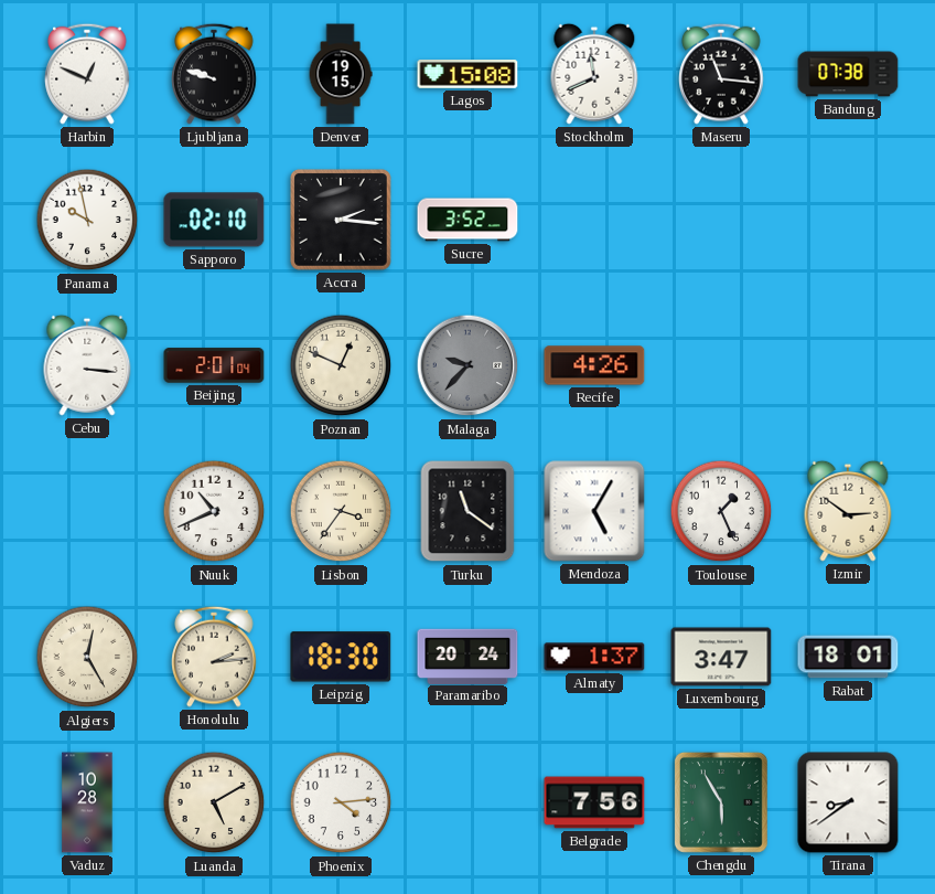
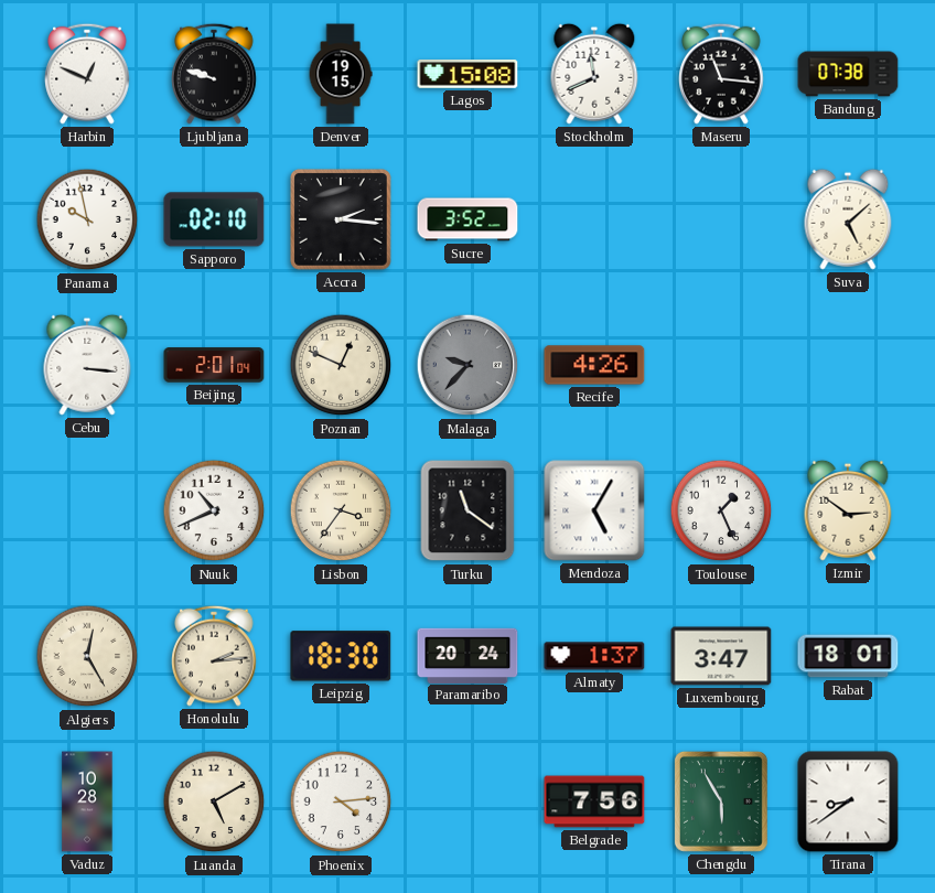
Suva: none -> 5:08 (848, 219)
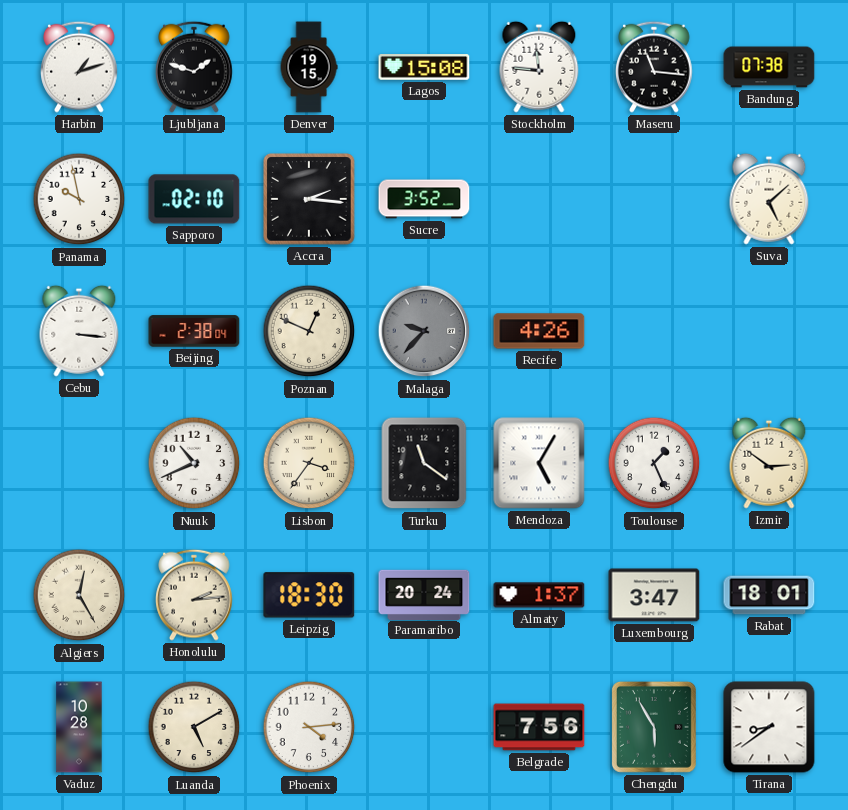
Harbin: 12:49 -> 1:12 (79, 67)
Ljubljana: 9:48 -> 1:48 (194, 67)
Stockholm: 11:41 -> 11:46 (539, 67)
Beijing: 2:01 -> 2:38 (194, 331)
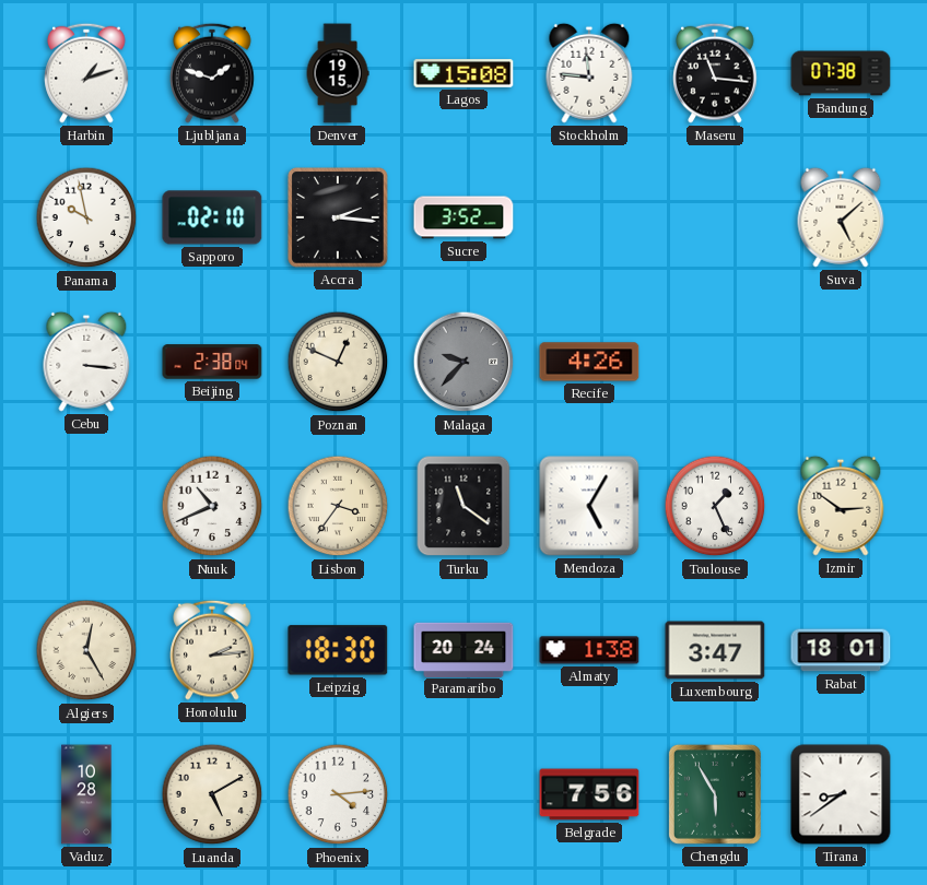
Almaty: 1:37 -> 1:38 (589, 650)
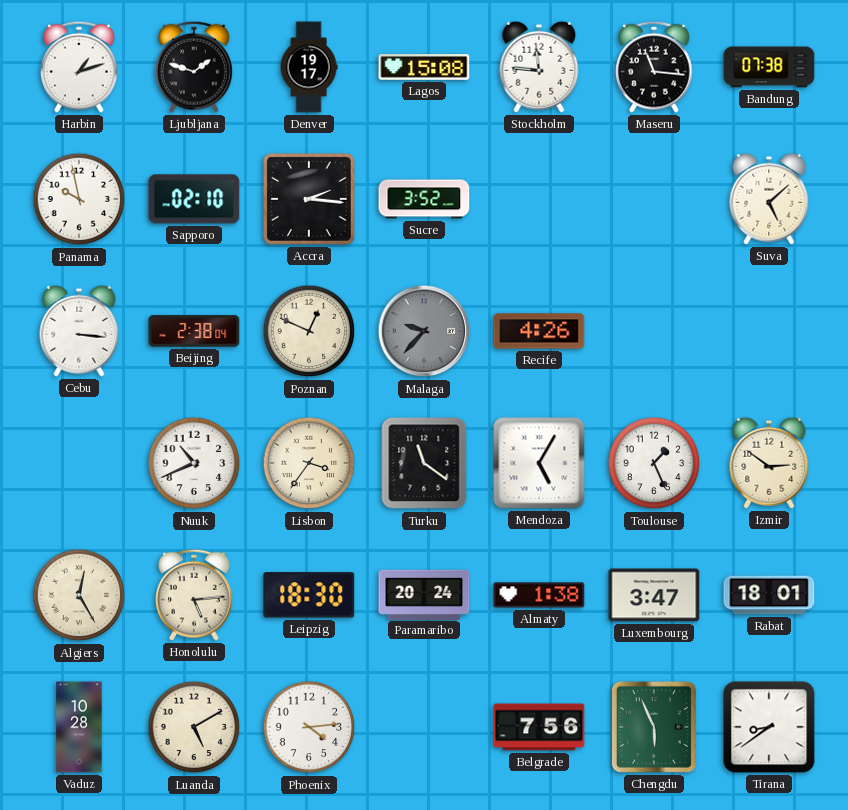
Denver: 19:15 -> 19:17 (309, 67)
Honolulu: 2:14 -> 5:14 (194, 595)
Chengdu: 5:55 -> 5:56 (654, 727)
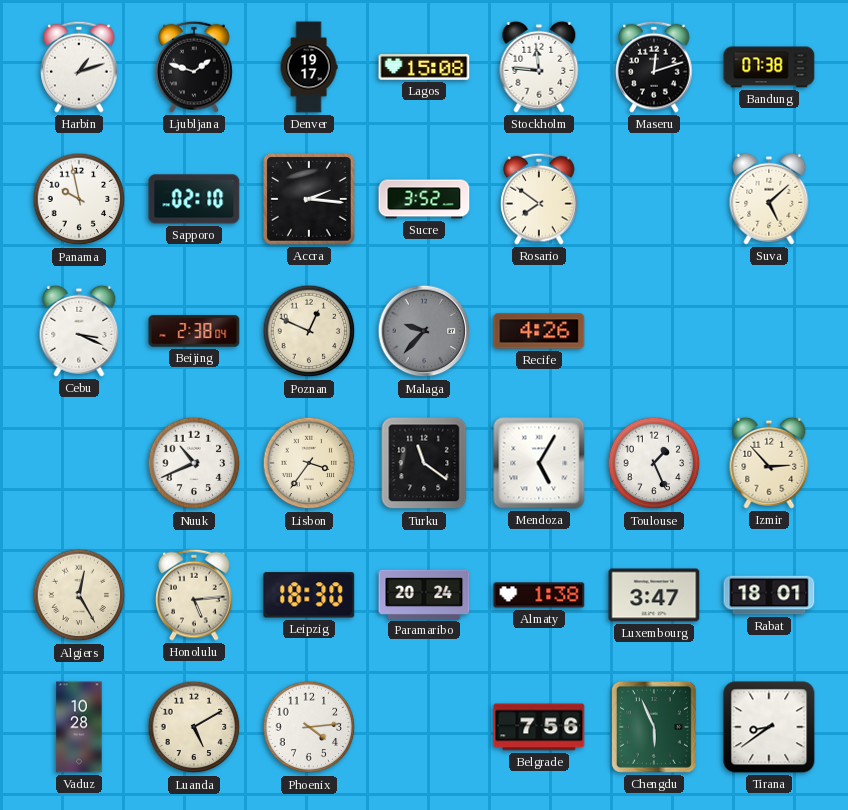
Maseru: 11:16 -> 12:12 (654, 67)
Rosario: none -> 7:51 (539, 199)
Cebu: 3:16 -> 3:19 (79, 331)
Izmir: 2:51 -> 2:53 (769, 463)
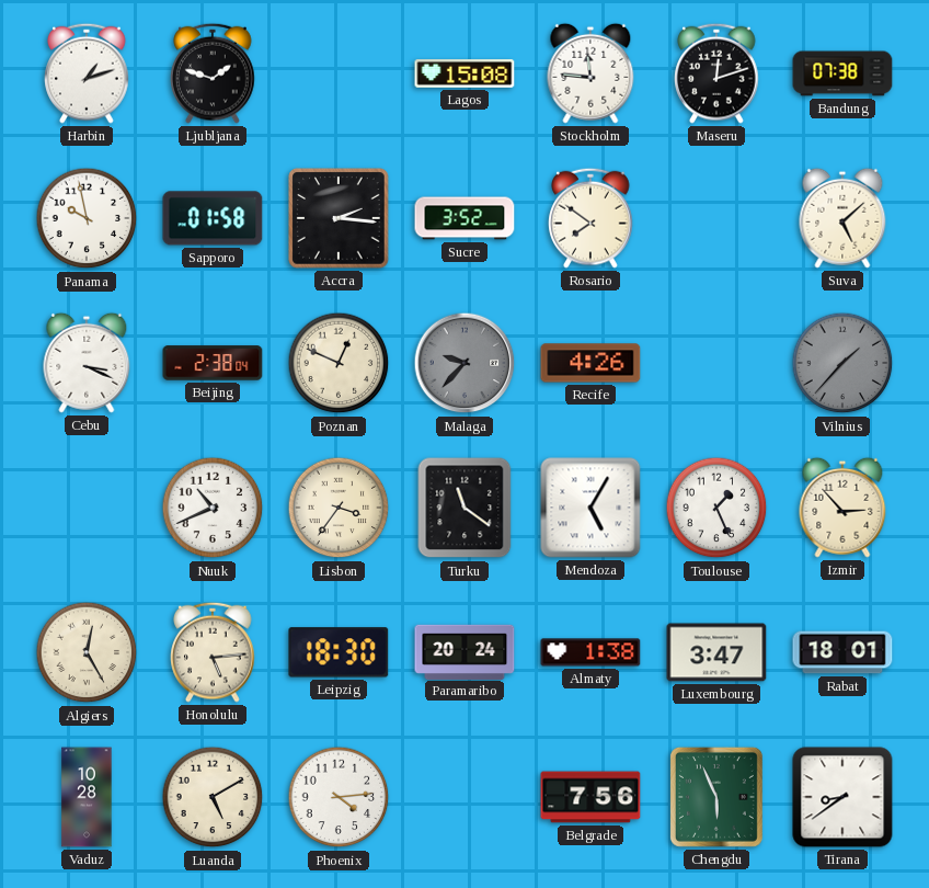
Denver: 19:17 -> none (309, 67)
Sapporo: 02:10 -> 01:58 (213, 218)
Vilnius: none -> 1:37 (842, 363)
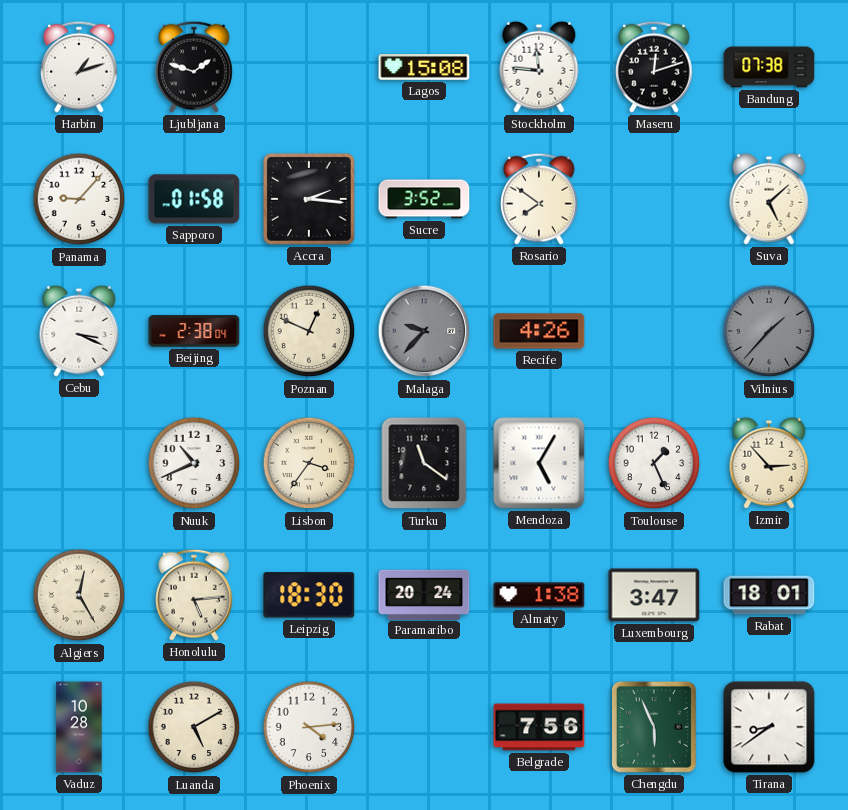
Panama: 9:58 -> 9:07 (79, 199)
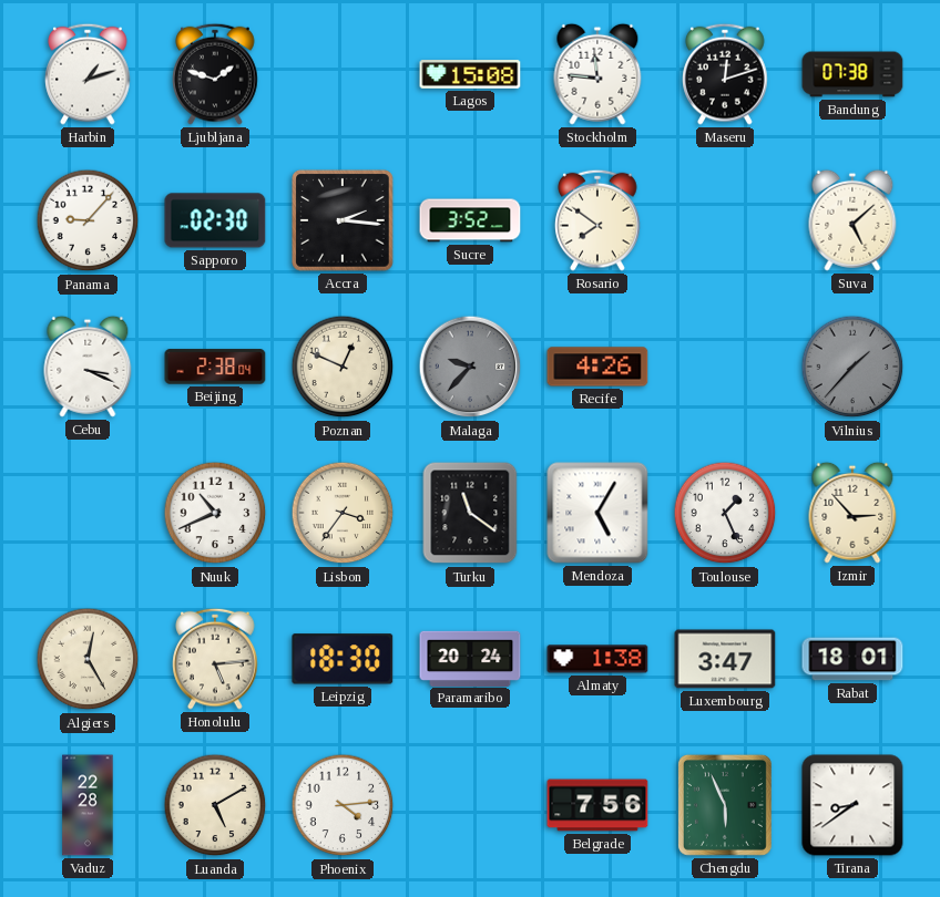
Sapporo: 01:58 -> 02:30 (215, 220)
Vaduz: 10:28 -> 22:28 (88, 805)
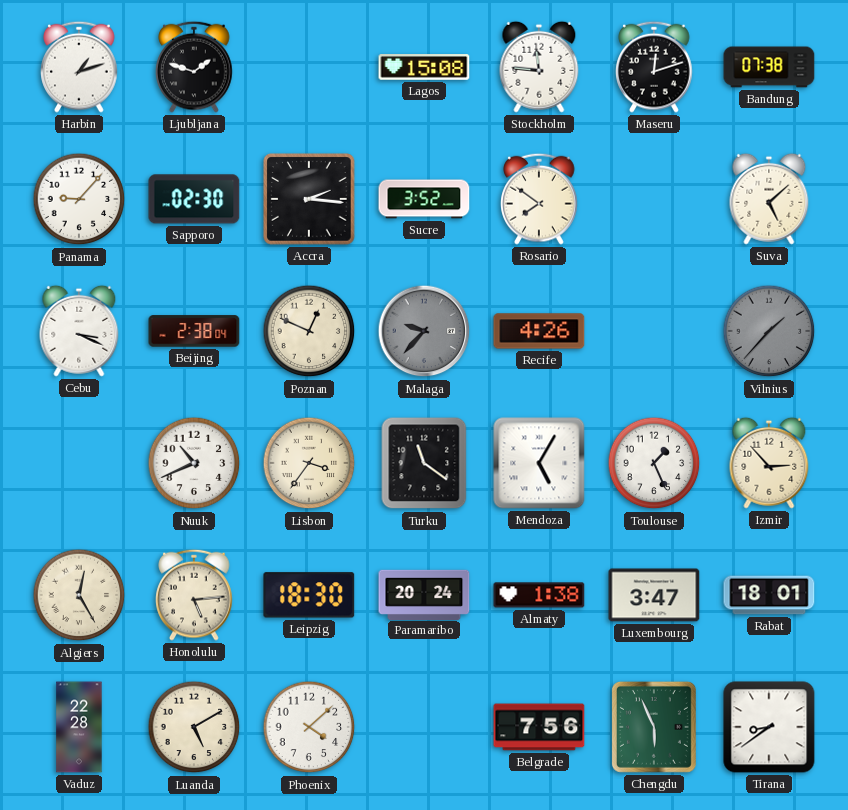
Phoenix: 4:14 -> 4:08 (309, 727)
